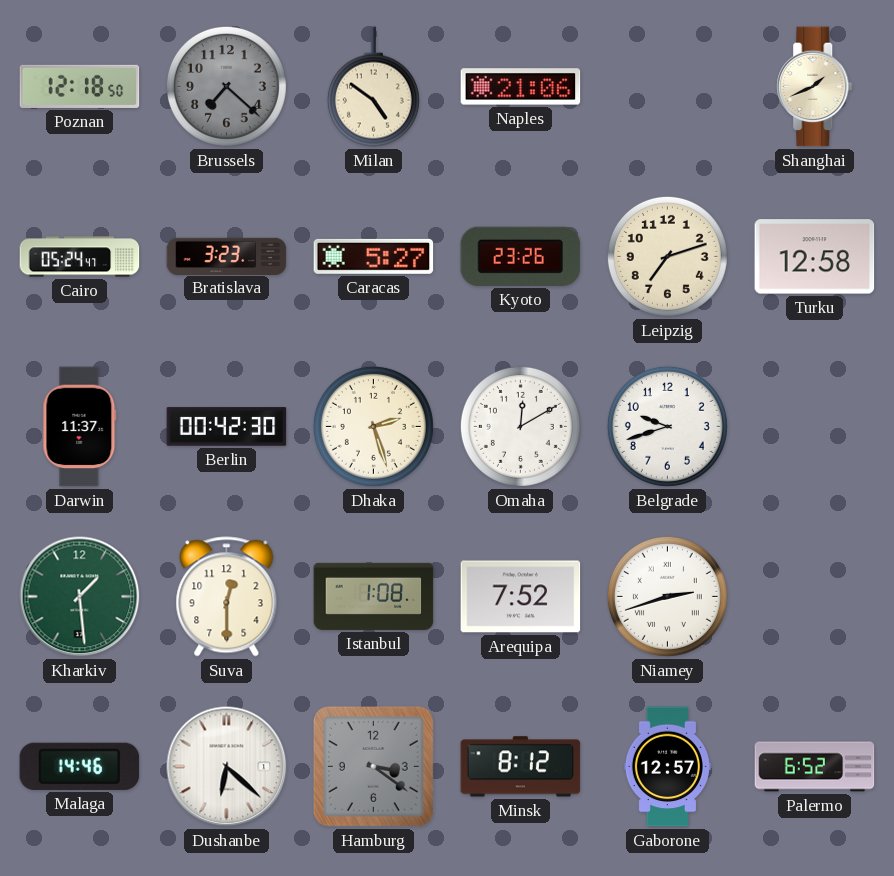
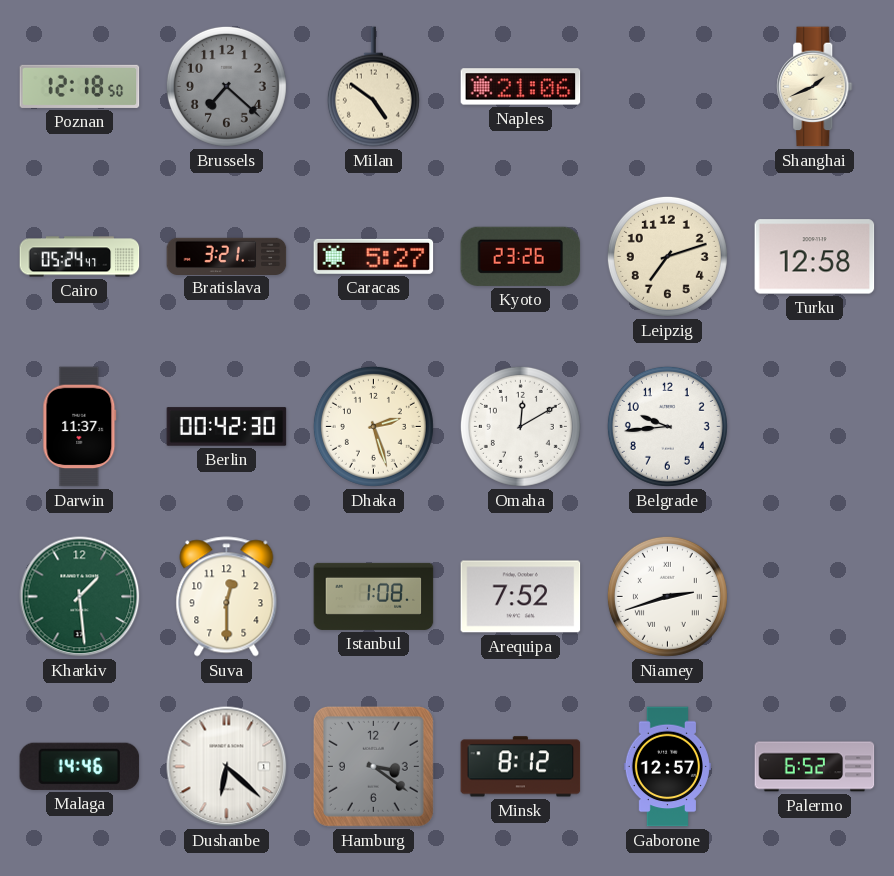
Bratislava: 3:23 -> 3:21 (227, 256)
Belgrade: 9:42 -> 9:44 (667, 426)
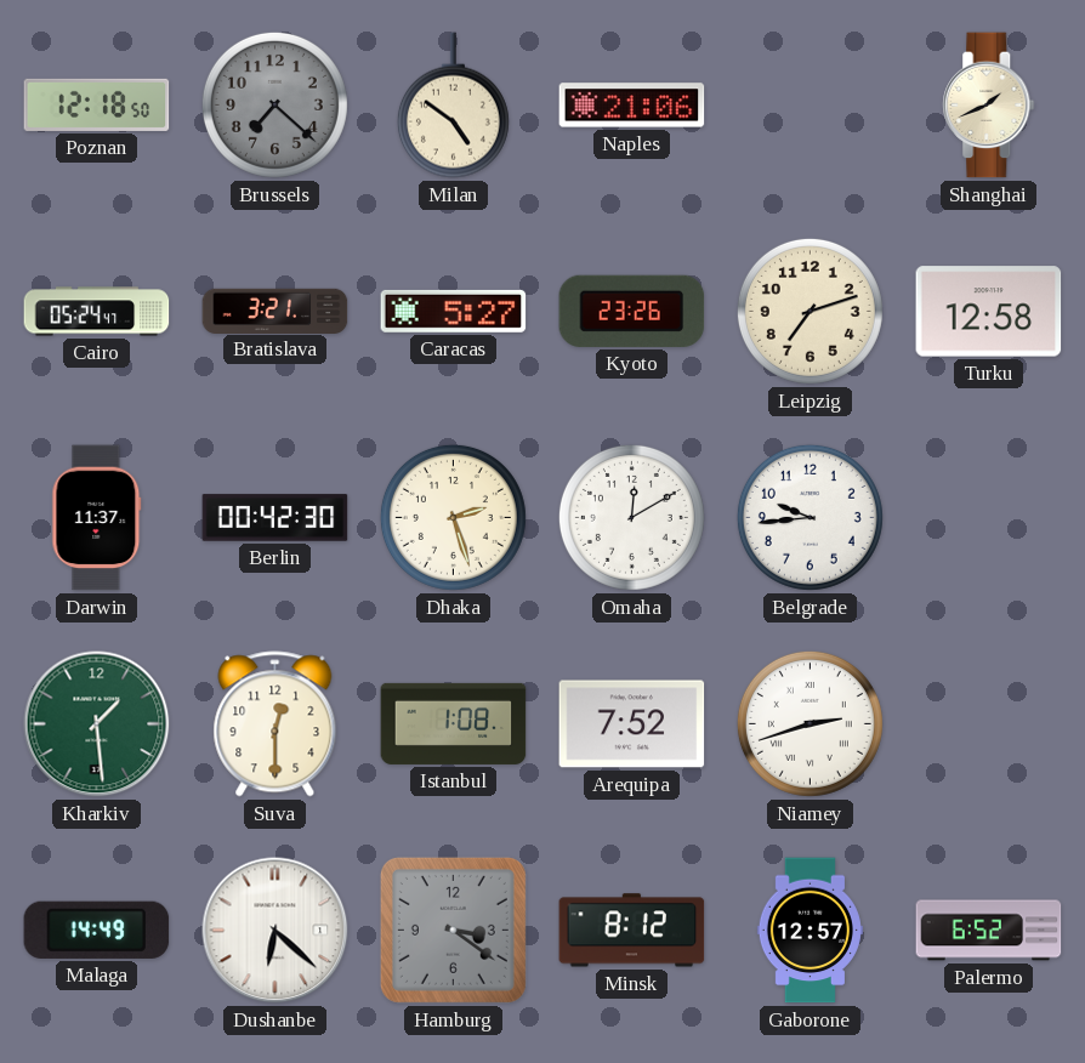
Malaga: 14:46 -> 14:49 (97, 930)
